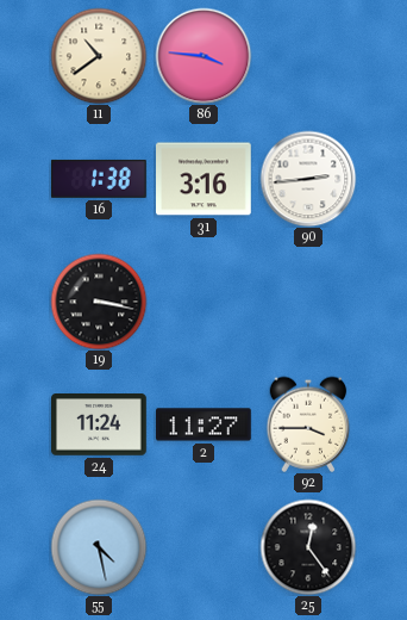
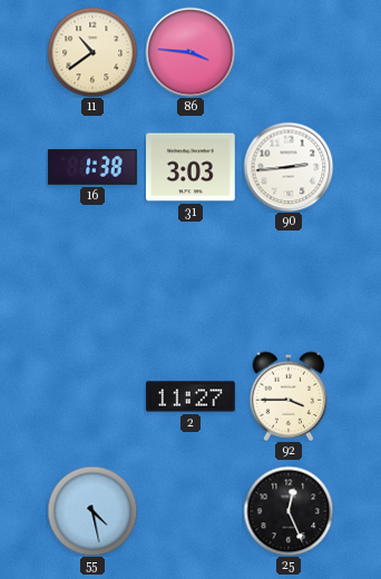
31: 3:16 -> 3:03 (192, 167)
19: 3:17 -> none (99, 302)
24: 11:24 -> none (100, 426)
25: 12:24 -> 12:26 (289, 511)
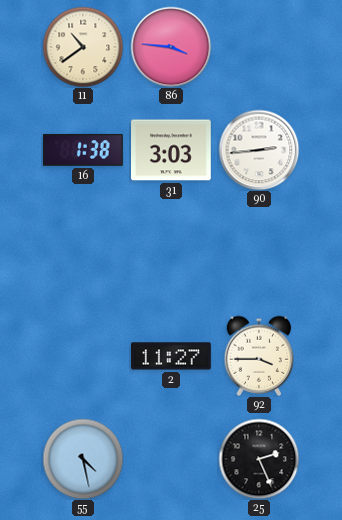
25: 12:26 -> 2:26 (259, 459)
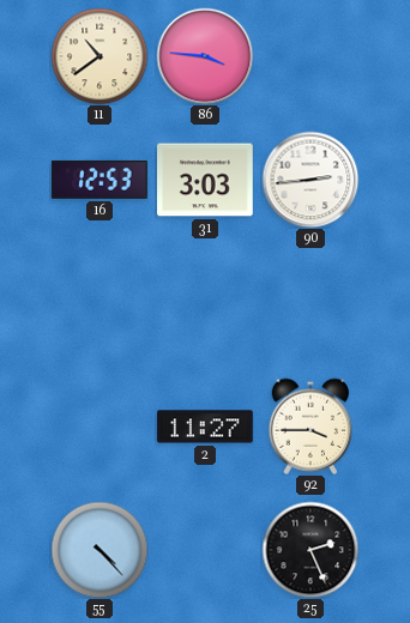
16: 1:38 -> 12:53 (100, 180)
55: 4:28 -> 4:23 (100, 550)
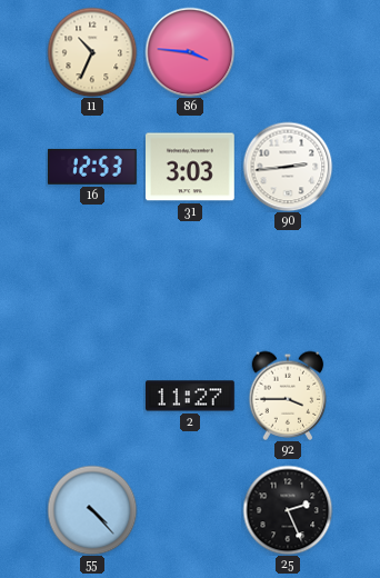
11: 10:39 -> 10:34 (92, 52)
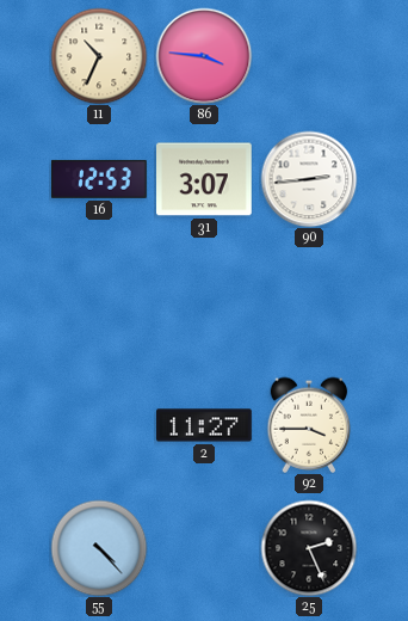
31: 3:03 -> 3:07 (205, 179)
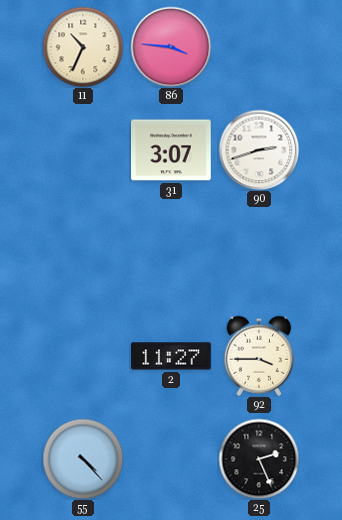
16: 12:53 -> none (99, 179)
90: 2:44 -> 2:42 (259, 150)
